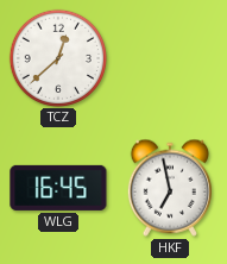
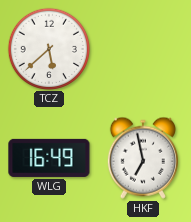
TCZ: 12:38 -> 5:38 (48, 48)
WLG: 16:45 -> 16:49 (49, 158)
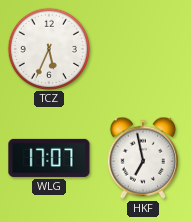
TCZ: 5:38 -> 5:34 (48, 48)
WLG: 16:49 -> 17:07 (49, 158)
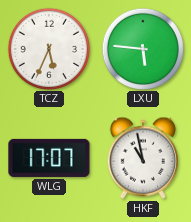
LXU: none -> 5:46 (142, 48)
HKF: 6:58 -> 10:58 (143, 158)
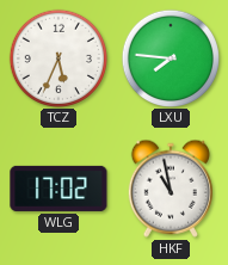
LXU: 5:46 -> 7:46 (170, 57)
WLG: 17:07 -> 17:02 (58, 189)
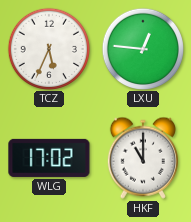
LXU: 7:46 -> 12:46 (142, 48)
HKF: 10:58 -> 11:00 (143, 158)
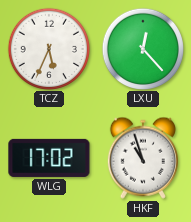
LXU: 12:46 -> 12:23 (142, 48)
HKF: 11:00 -> 10:57 (143, 158)
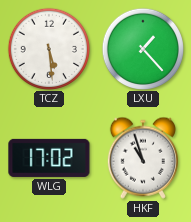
TCZ: 5:34 -> 5:29 (48, 48)
LXU: 12:23 -> 1:23 (142, 48)
